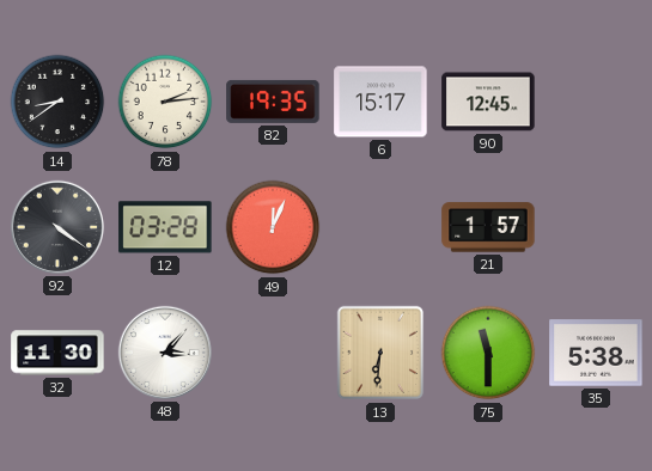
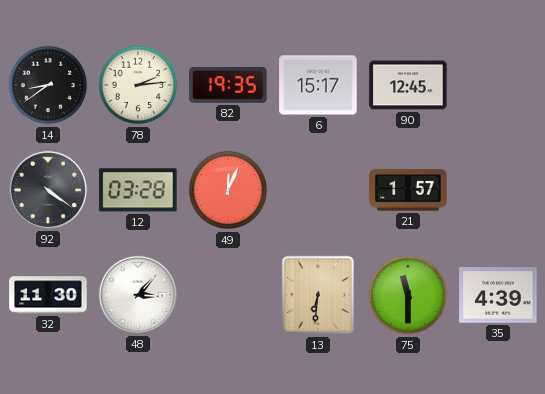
35: 5:38 -> 4:39 (498, 295)
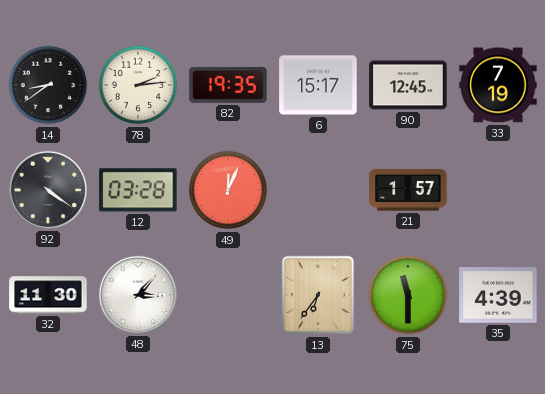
33: none -> 7:19 (498, 85)
13: 6:31 -> 6:36 (318, 295)
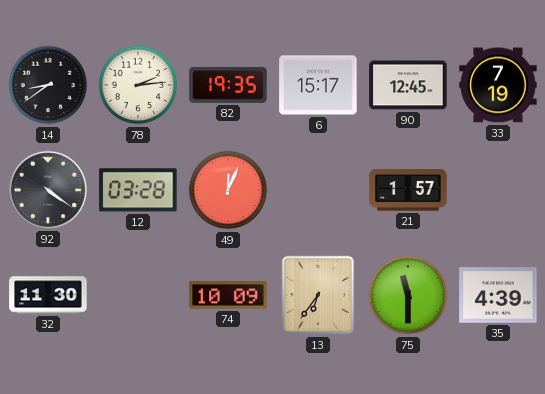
48: 3:07 -> none (138, 295)
74: none -> 10:09 (228, 295)
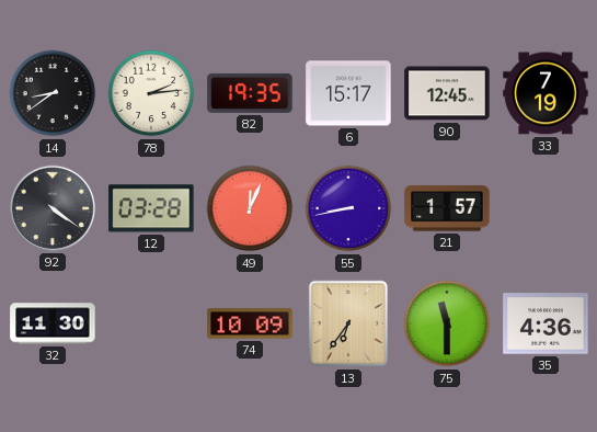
55: none -> 8:43 (348, 208)
35: 4:39 -> 4:36 (546, 323)
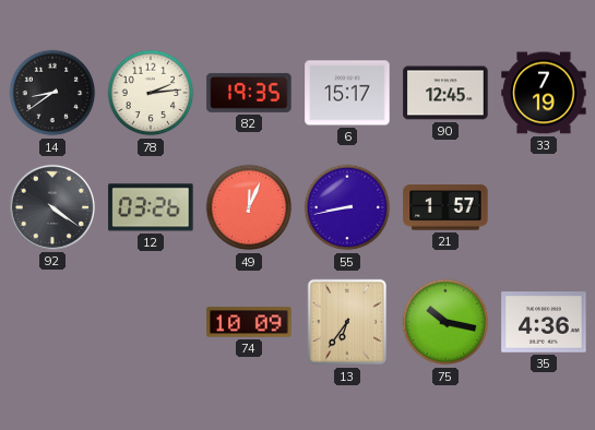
12: 03:28 -> 03:26 (151, 207)
32: 11:30 -> none (53, 323)
75: 11:30 -> 10:17 (445, 322)
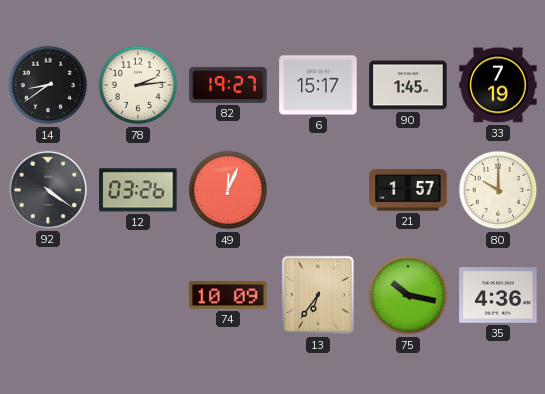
82: 19:35 -> 19:27 (228, 85)
90: 12:45 -> 1:45 (408, 85)
55: 8:43 -> none (347, 207)
80: none -> 10:00 (498, 190)
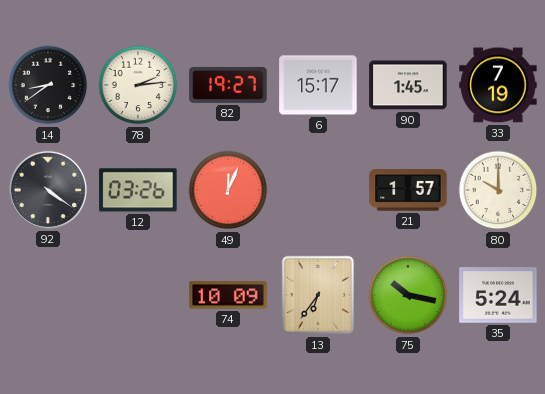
35: 4:36 -> 5:24 (498, 295)
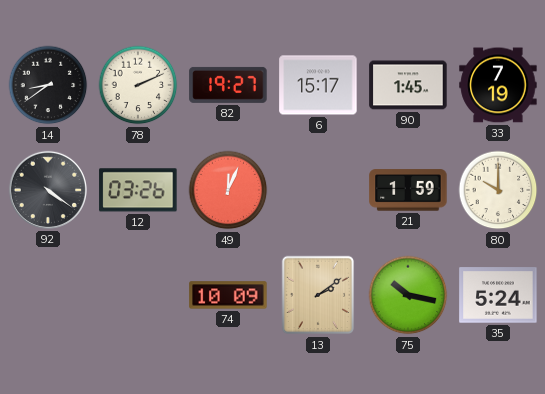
78: 2:14 -> 2:11 (138, 85)
21: 1:57 -> 1:59 (408, 190)
13: 6:36 -> 2:09 (318, 295)
